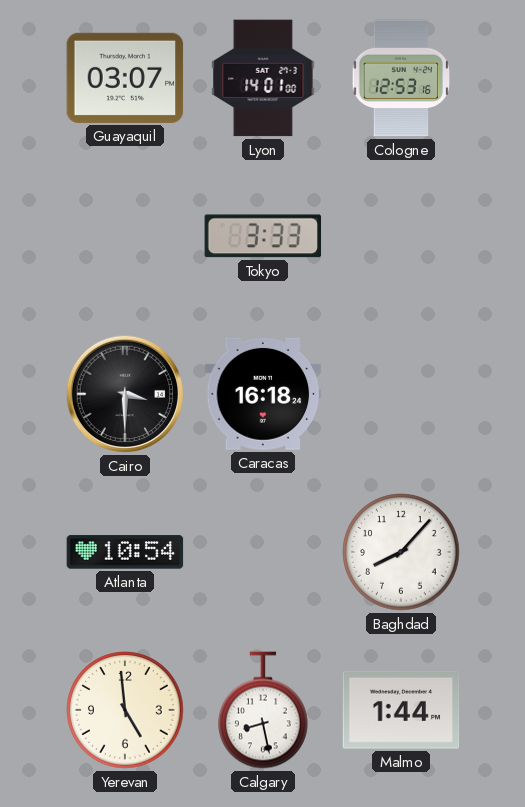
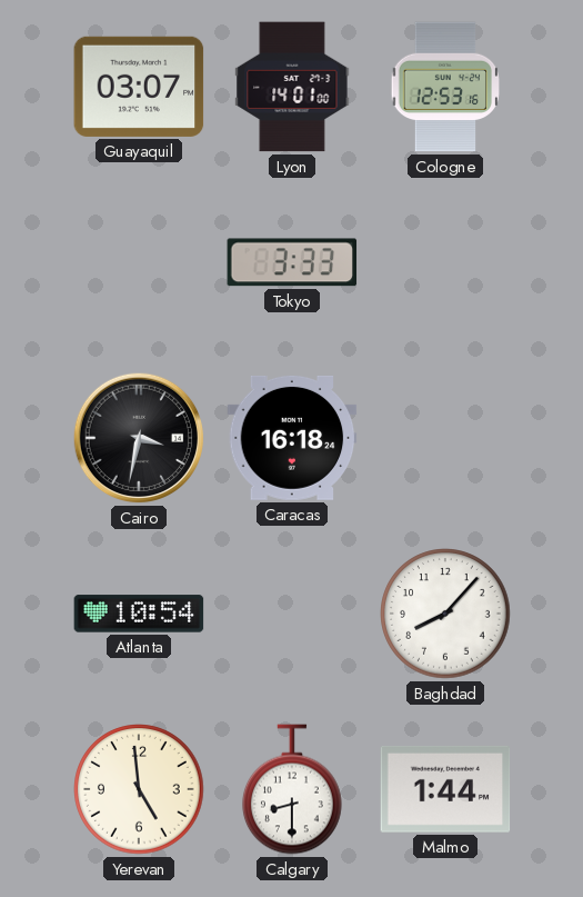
Cairo: 3:30 -> 3:32 (139, 438)
Calgary: 8:28 -> 8:30 (293, 789)
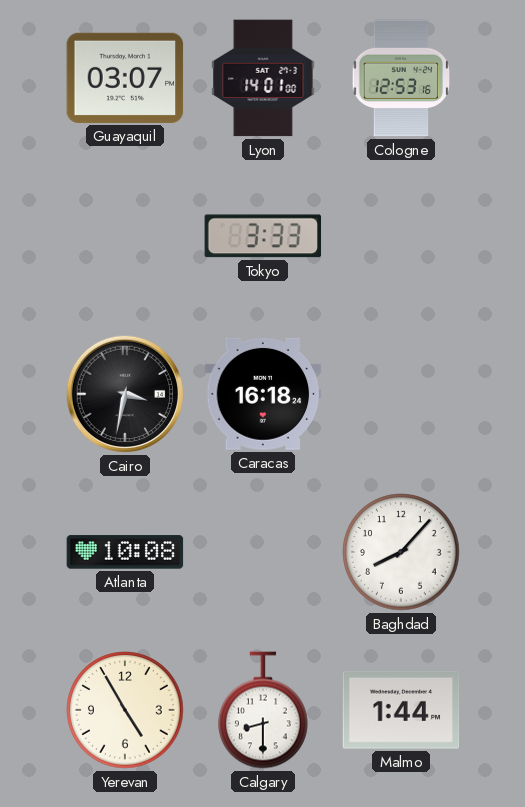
Atlanta: 10:54 -> 10:08 (125, 552)
Yerevan: 4:59 -> 4:55 (125, 710)
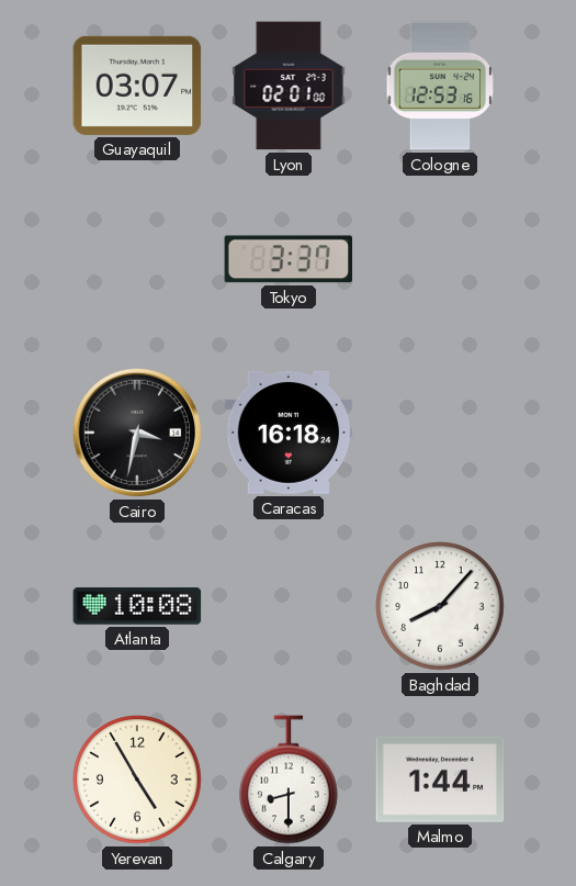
Lyon: 14:01 -> 02:01 (289, 86)
Tokyo: 3:33 -> 3:37 (289, 259)
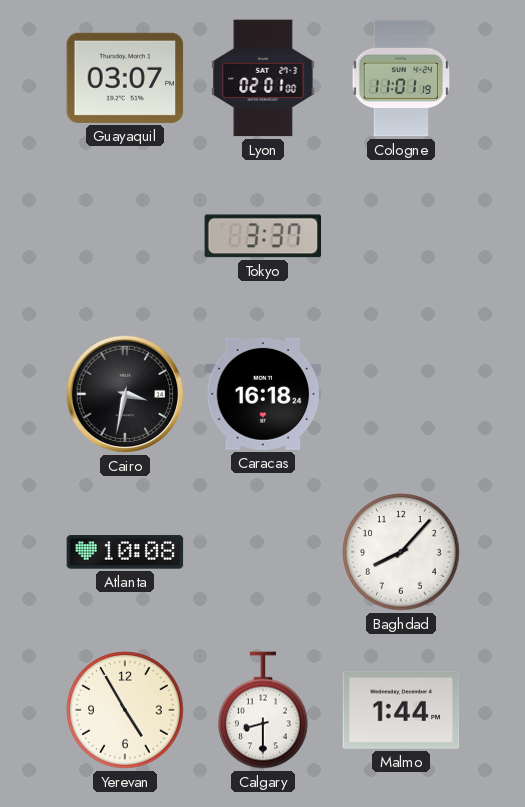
Cologne: 12:53 -> 11:01 (400, 78)
